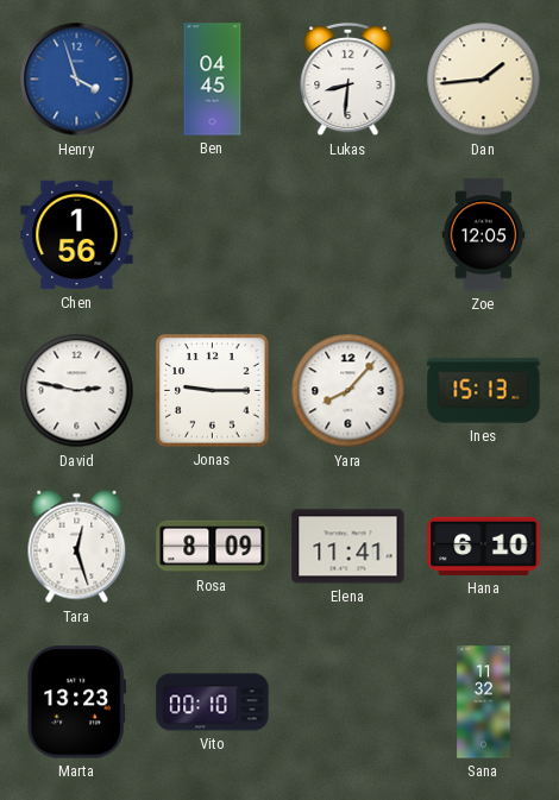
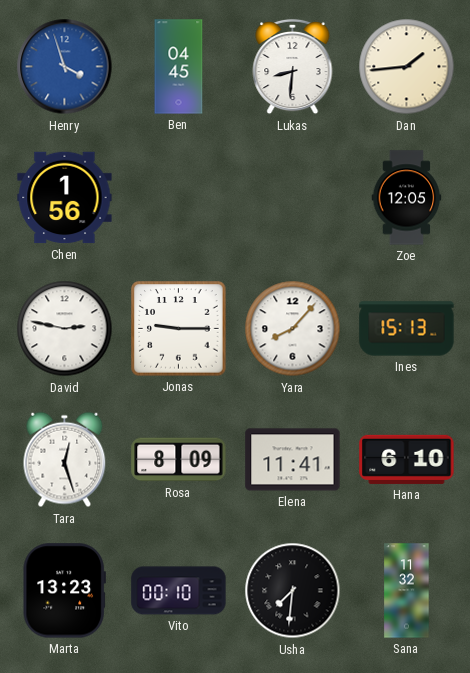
Usha: none -> 7:31 (293, 591)
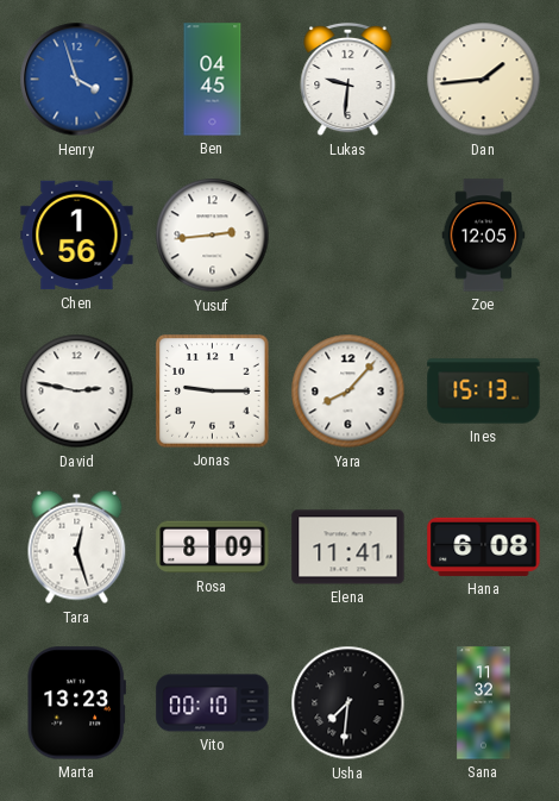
Lukas: 8:31 -> 9:31 (348, 80)
Yusuf: none -> 2:44 (213, 236)
Hana: 6:10 -> 6:08 (484, 546)
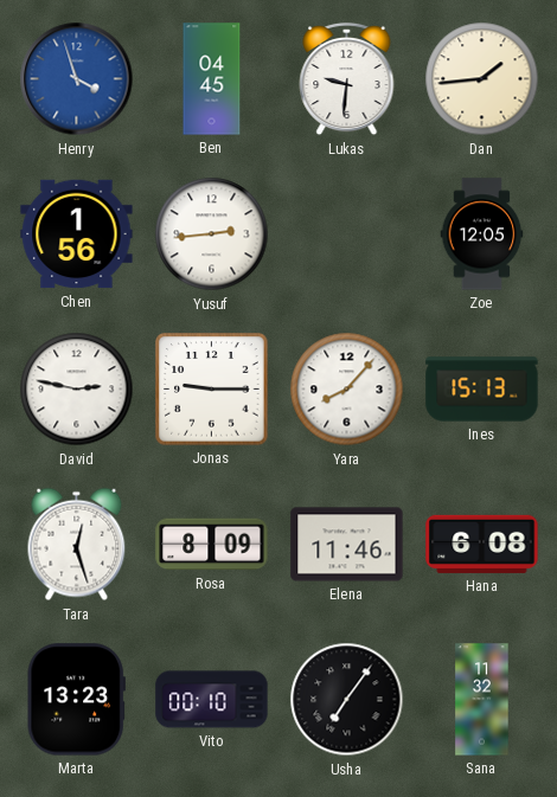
Elena: 11:41 -> 11:46 (347, 545)
Usha: 7:31 -> 7:06 (347, 700)
